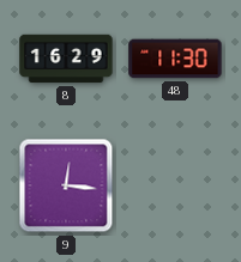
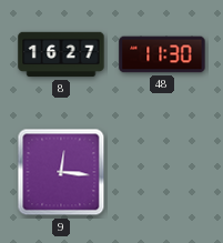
8: 16:29 -> 16:27 (61, 54)
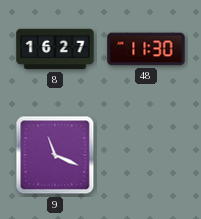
9: 12:16 -> 11:19 (55, 155)
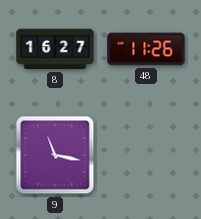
48: 11:30 -> 11:26 (146, 49)
9: 11:19 -> 11:17 (55, 155)
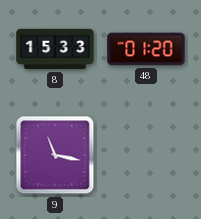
8: 16:27 -> 15:33 (55, 49)
48: 11:26 -> 01:20 (146, 49)
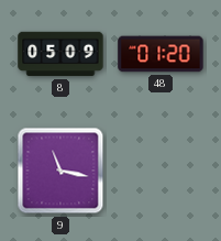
8: 15:33 -> 05:09 (60, 54)
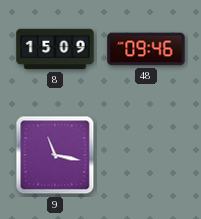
8: 05:09 -> 15:09 (55, 49)
48: 01:20 -> 09:46 (146, 49)
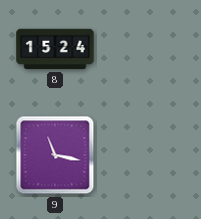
8: 15:09 -> 15:24 (55, 49)
48: 09:46 -> none (146, 49)
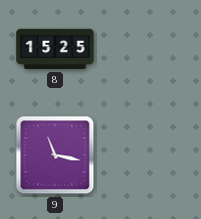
8: 15:24 -> 15:25 (55, 49)
